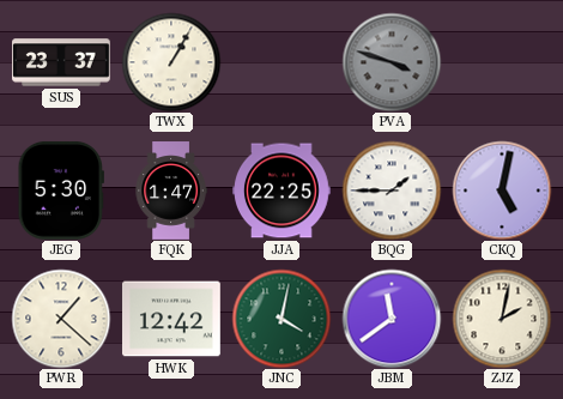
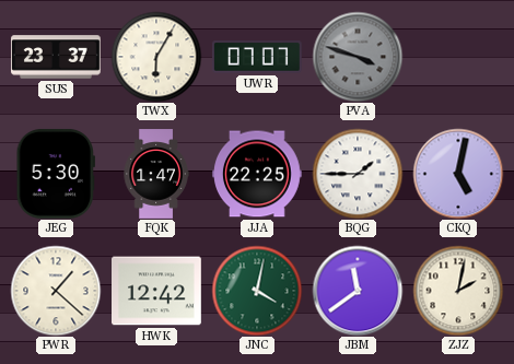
TWX: 1:05 -> 6:05 (156, 57)
UWR: none -> 07:07 (257, 57)
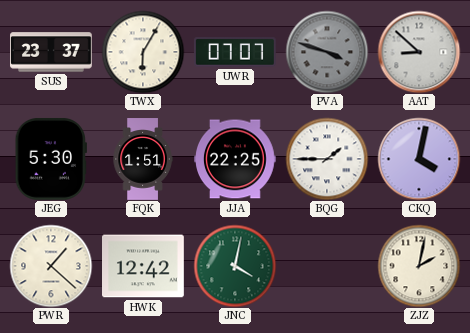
AAT: none -> 8:52 (419, 52)
FQK: 1:47 -> 1:51 (143, 159)
CKQ: 5:02 -> 4:02 (419, 159)
JBM: 11:39 -> none (358, 291)
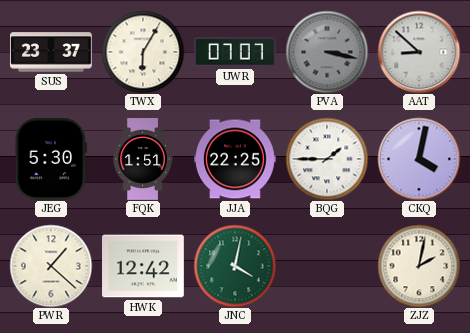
PVA: 3:48 -> 3:17 (327, 52)
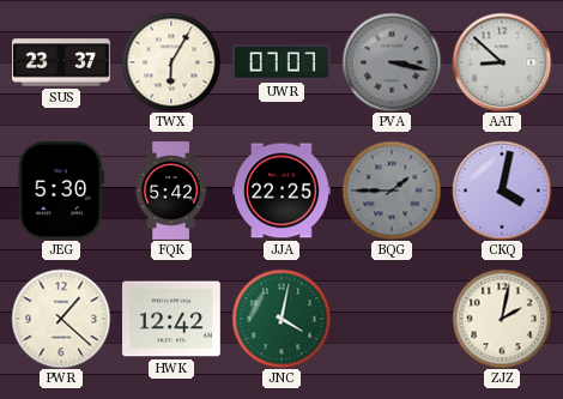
FQK: 1:51 -> 5:42 (171, 191)
BQG dial: white -> grey (392, 191)
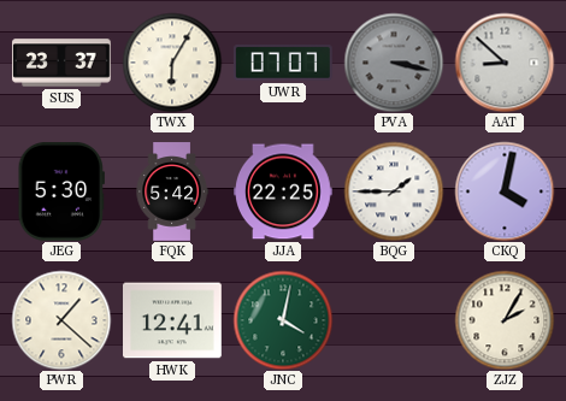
BQG dial: grey -> white (394, 191)
HWK: 12:42 -> 12:41 (173, 320)
ZJZ: 2:02 -> 2:05 (505, 320)
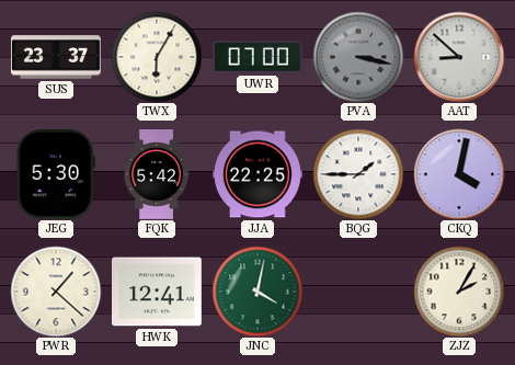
UWR: 07:07 -> 07:00 (257, 57)
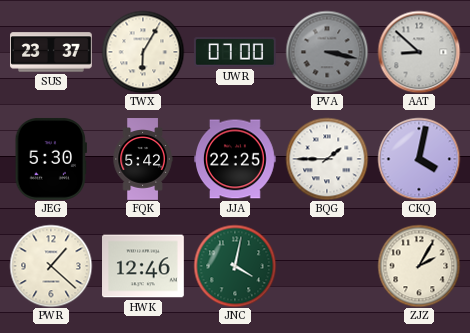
HWK: 12:41 -> 12:46 (144, 266)
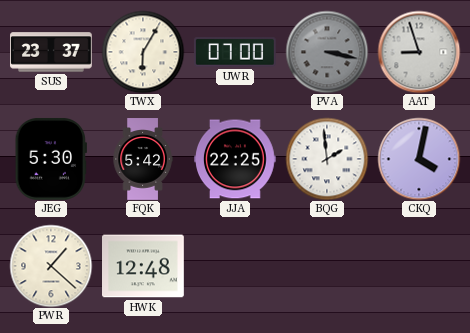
AAT: 8:52 -> 8:57 (419, 52)
BQG: 1:45 -> 1:59 (327, 159)
HWK: 12:46 -> 12:48 (144, 266)
JNC: 4:02 -> none (235, 266)
ZJZ: 2:05 -> none (419, 266)
